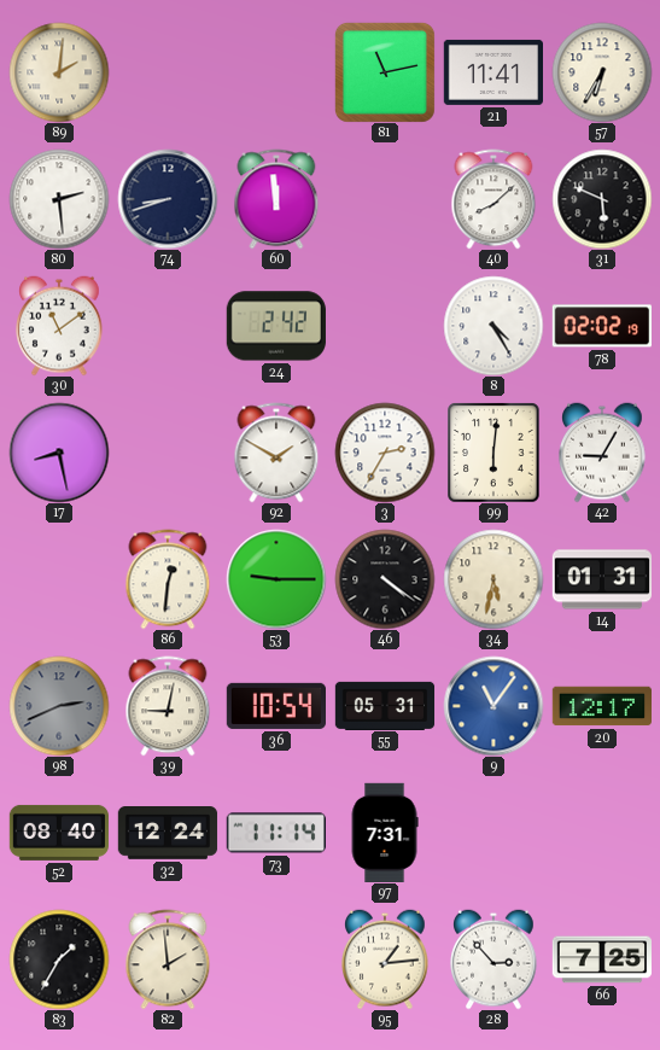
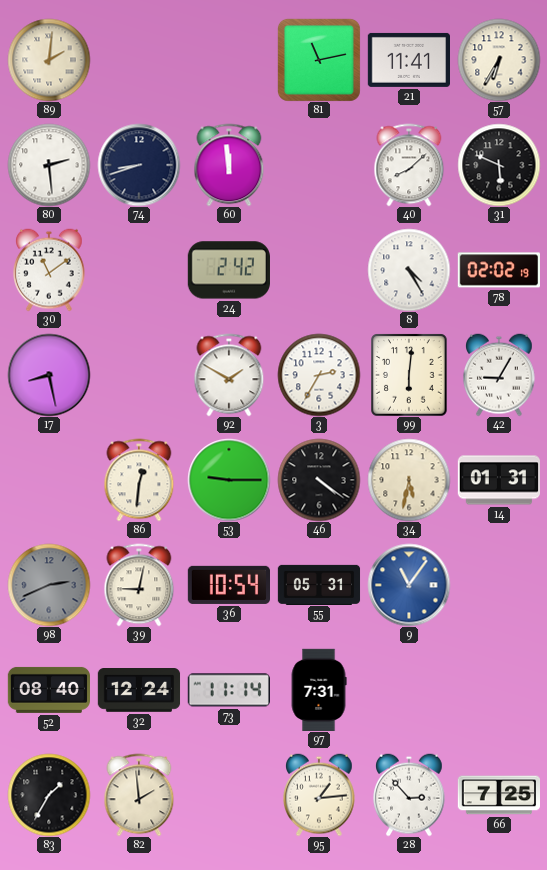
20: 12:17 -> none (601, 706)
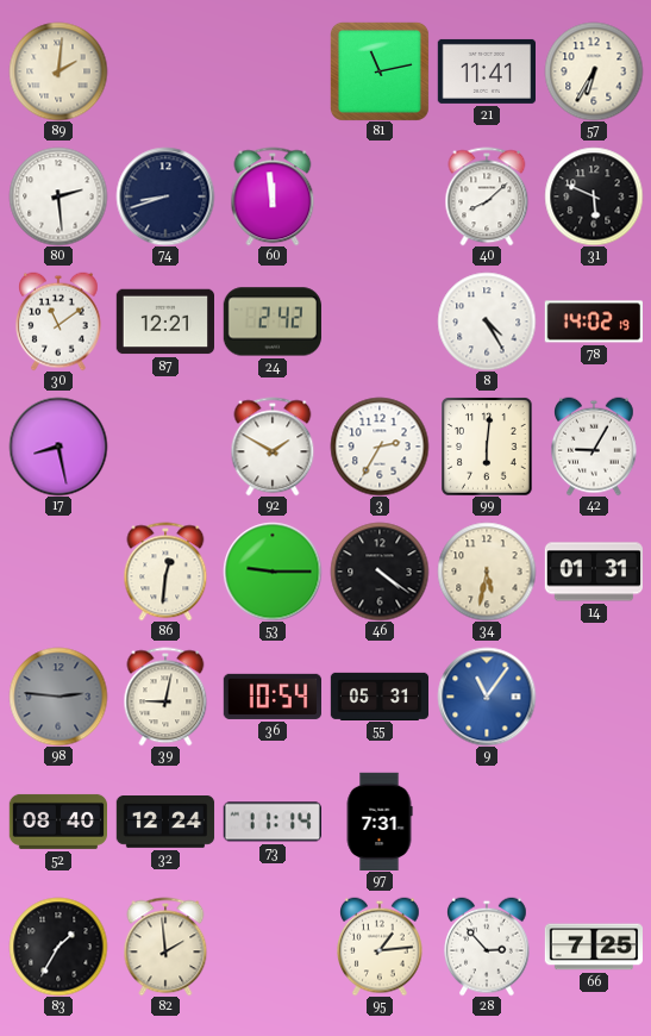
87: none -> 12:21 (164, 322)
78: 02:02 -> 14:02 (593, 322)
98: 2:41 -> 2:46 (58, 697)
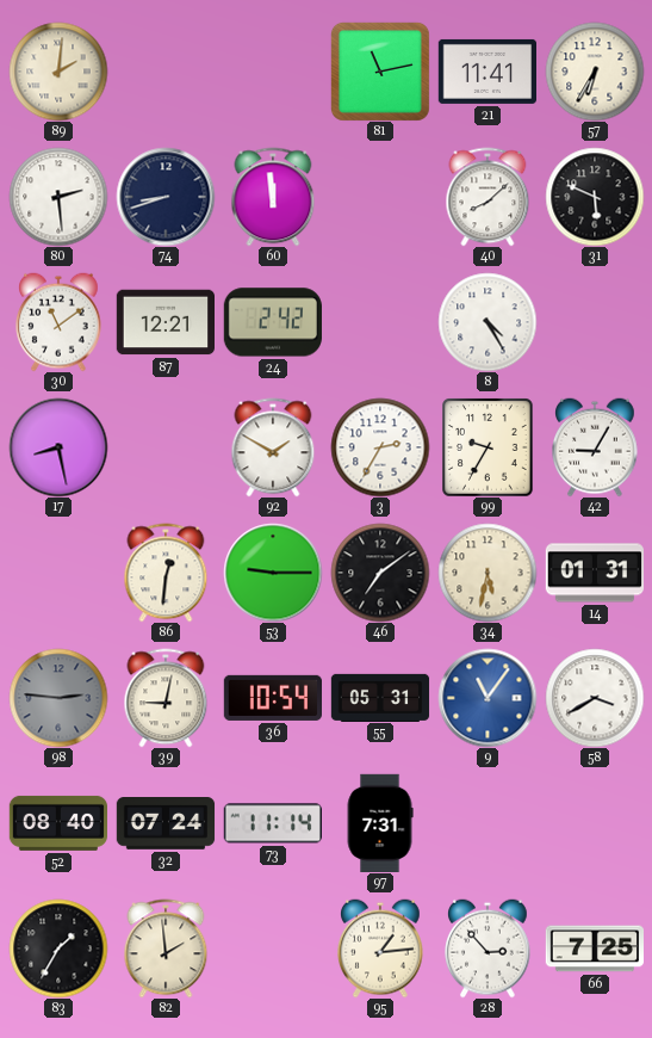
78: 14:02 -> none (593, 322)
99: 6:01 -> 9:35 (488, 447)
46: 4:21 -> 7:09 (380, 573)
58: none -> 3:40 (595, 698)
32: 12:24 -> 07:24 (166, 823)
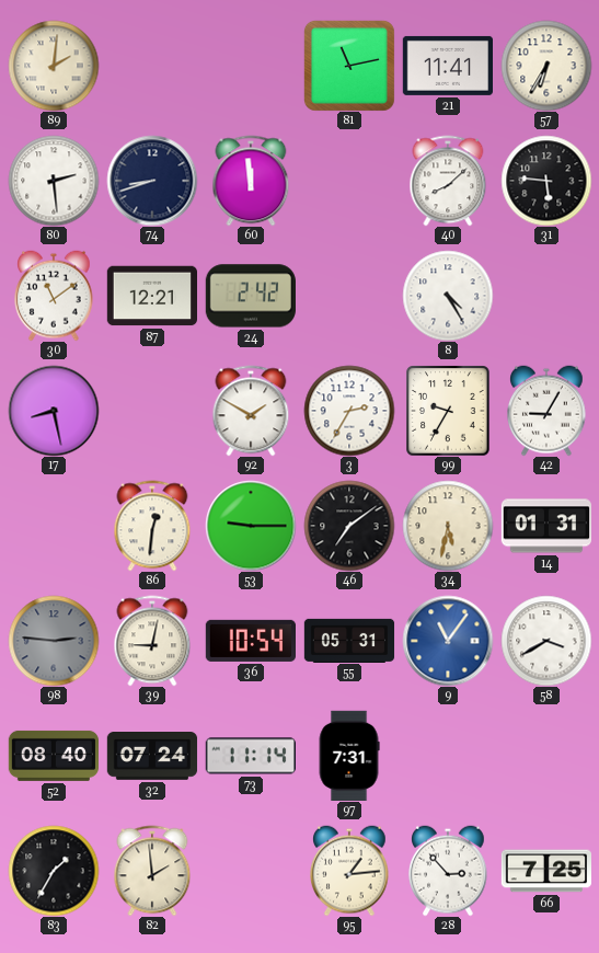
31: 5:49 -> 5:46 (546, 181)
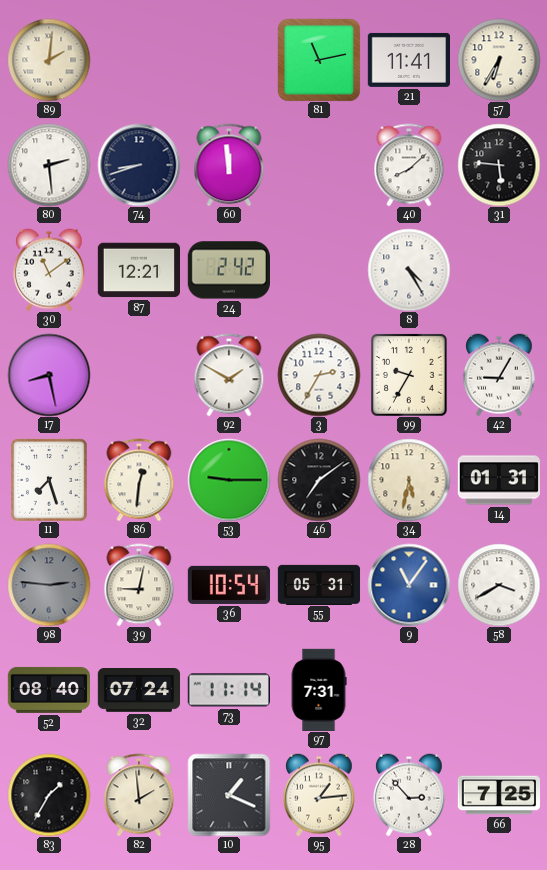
11: none -> 7:27 (49, 480)
10: none -> 1:19 (229, 795)
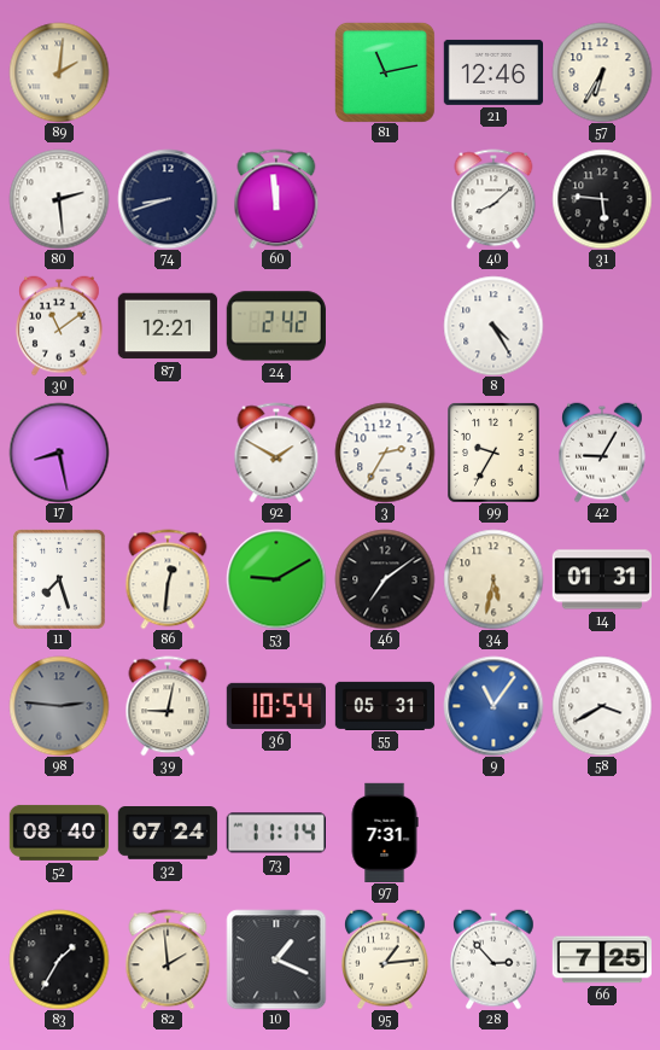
21: 11:41 -> 12:46 (492, 72)
53: 9:15 -> 9:10 (276, 579)
